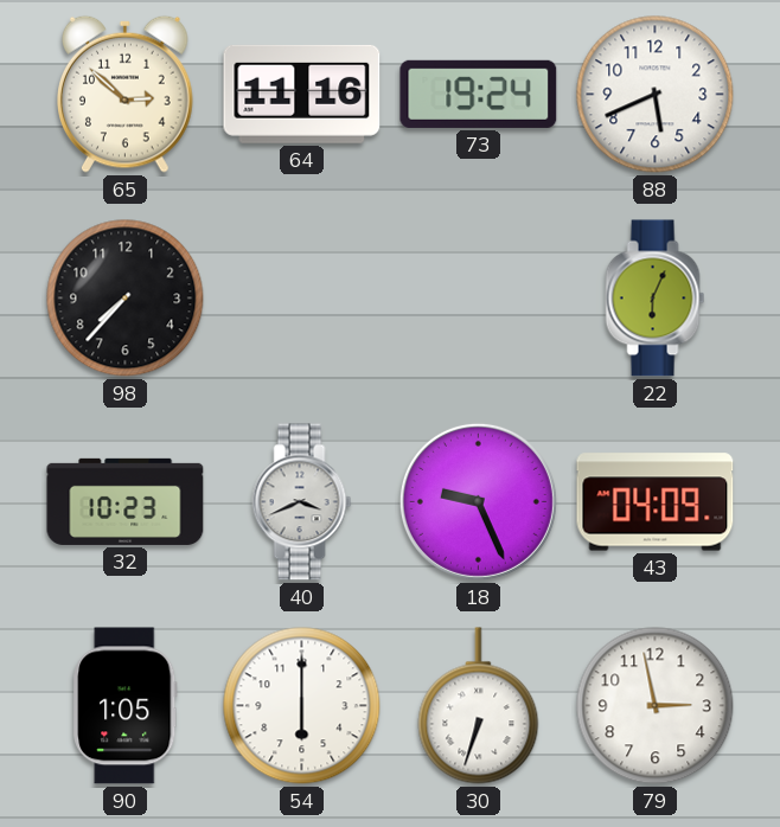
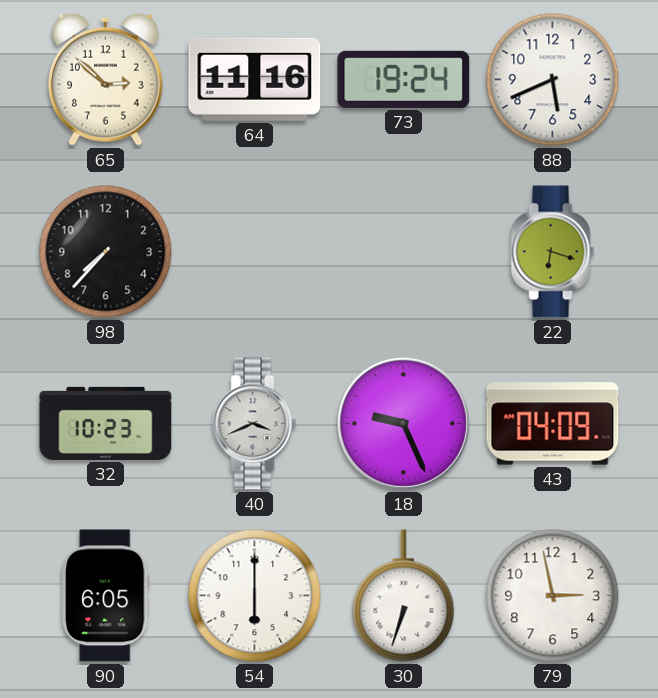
22: 6:04 -> 6:18 (553, 252)
90: 1:05 -> 6:05 (106, 596)
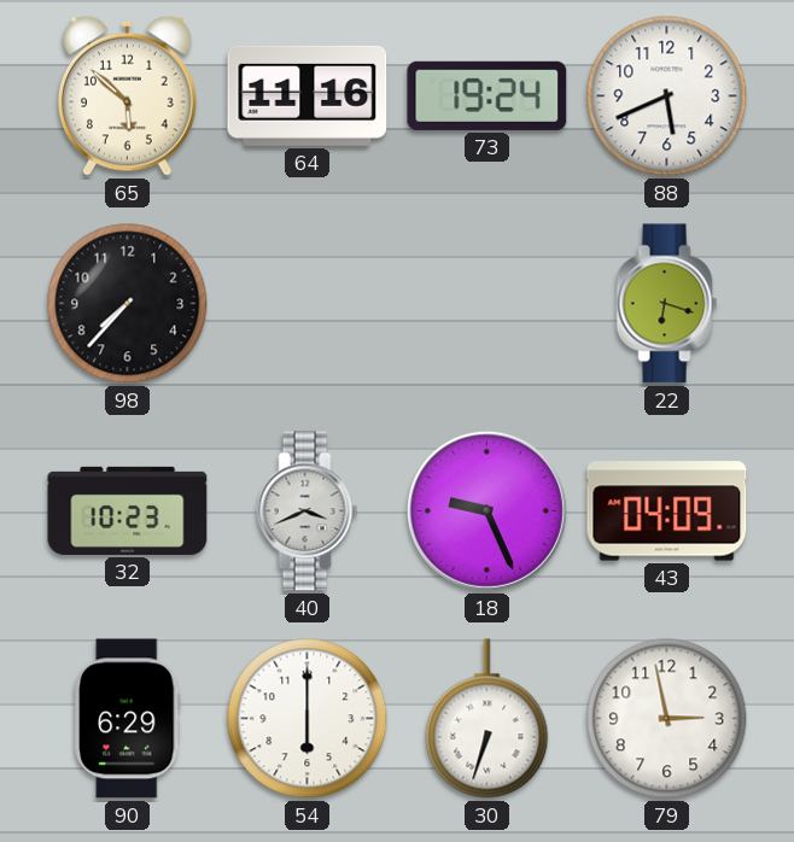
65: 2:52 -> 5:52 (128, 95)
90: 6:05 -> 6:29 (128, 719)
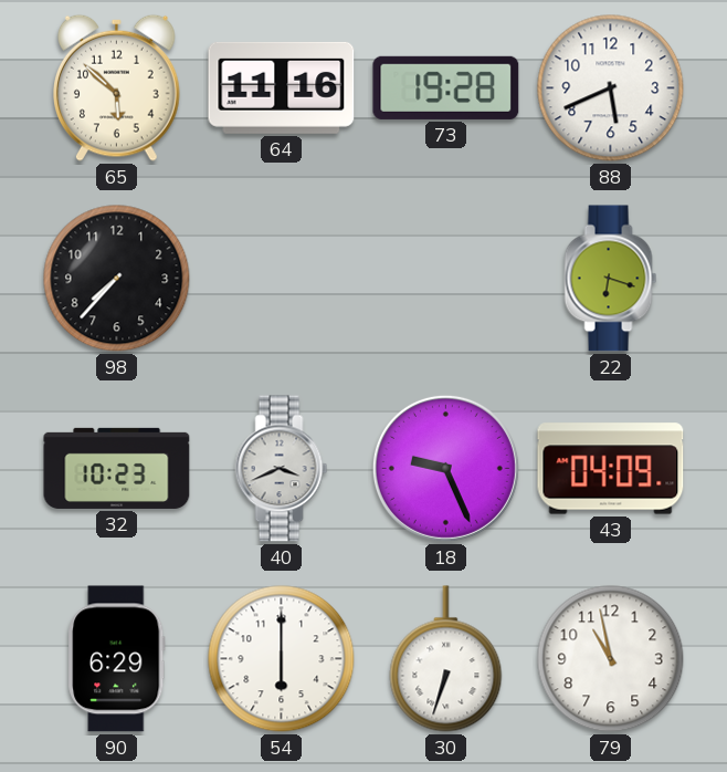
73: 19:24 -> 19:28 (446, 87)
79: 2:58 -> 10:58 (611, 659)
